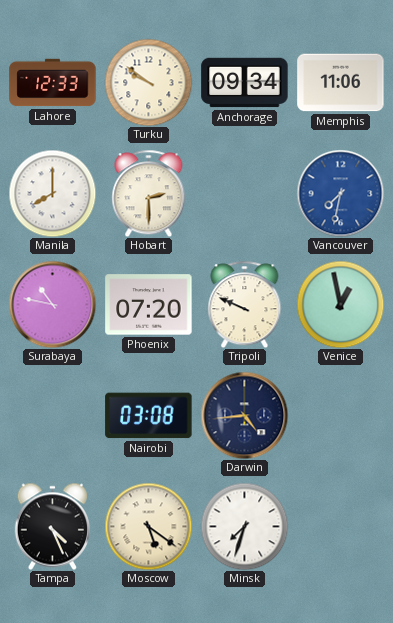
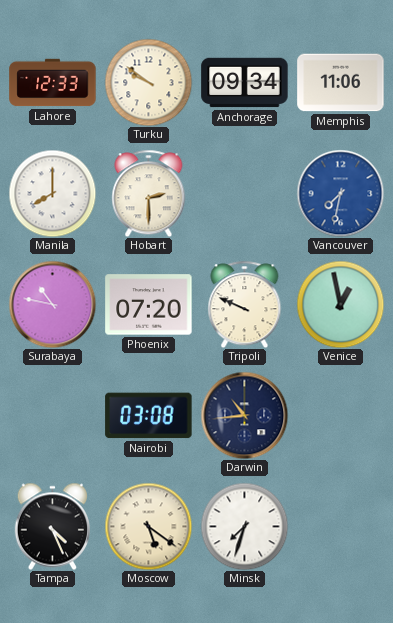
Darwin: 4:44 -> 10:44 (244, 415)
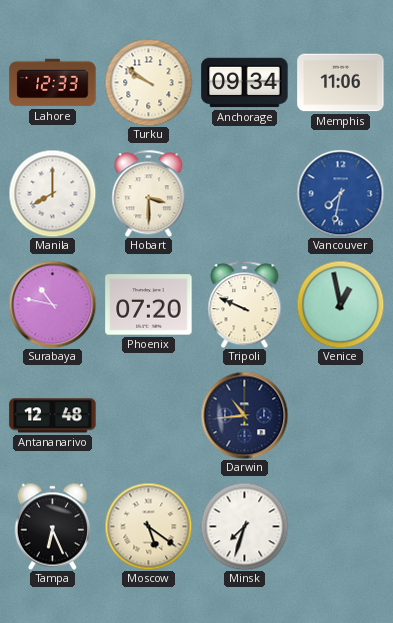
Hobart: 2:30 -> 3:30 (149, 193)
Antananarivo: none -> 12:48 (53, 416)
Nairobi: 03:08 -> none (149, 416)
Tampa: 4:26 -> 6:26 (52, 526)
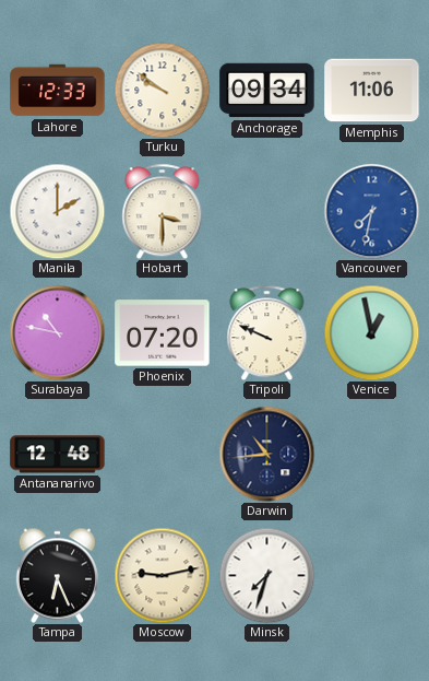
Manila: 8:00 -> 2:00 (57, 211)
Moscow: 5:21 -> 9:13 (162, 575)
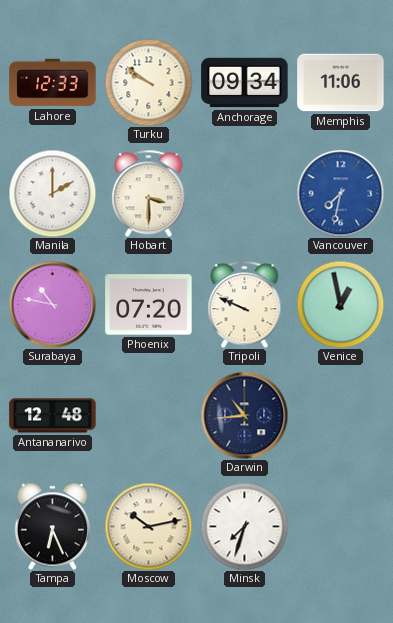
Moscow: 9:13 -> 10:13 (148, 526)
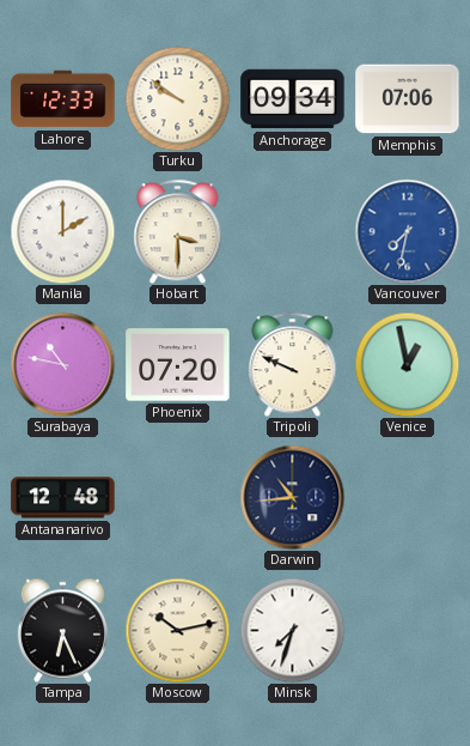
Memphis: 11:06 -> 07:06 (408, 99)
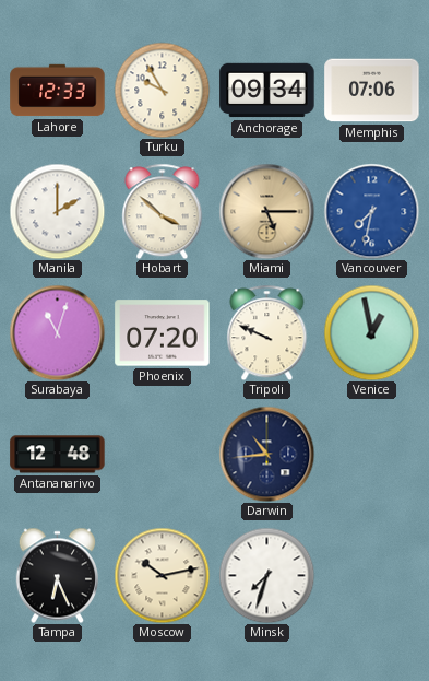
Turku: 9:51 -> 9:55 (162, 90)
Hobart: 3:30 -> 3:52 (163, 211)
Miami: none -> 5:15 (266, 211)
Surabaya: 10:47 -> 11:03 (57, 332)
